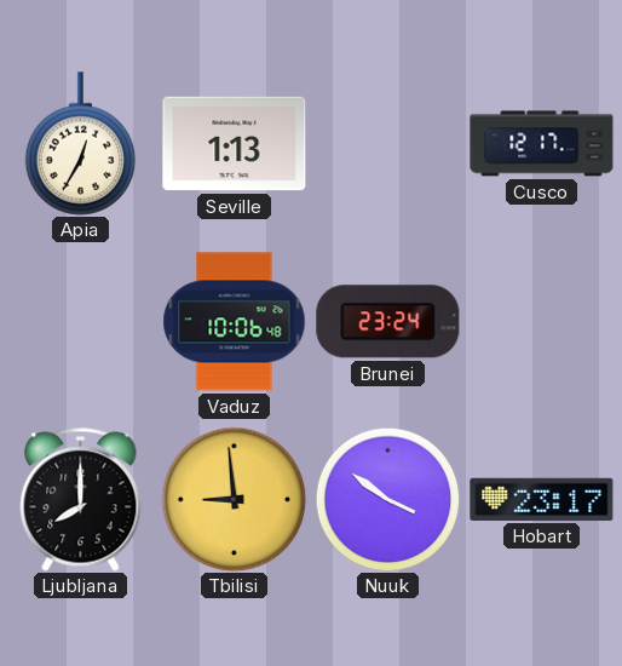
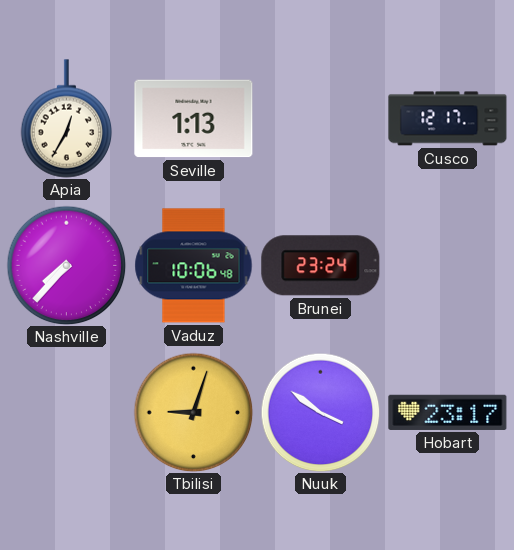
Nashville: none -> 7:37 (66, 265)
Ljubljana: 8:00 -> none (81, 500)
Tbilisi: 8:59 -> 9:03 (193, 412)
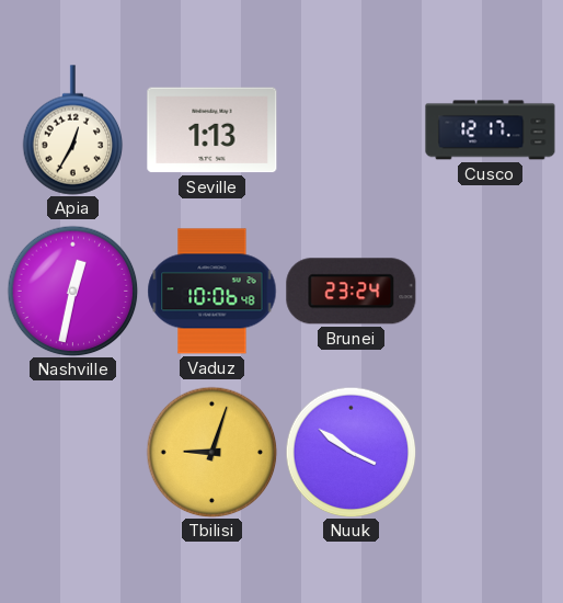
Nashville: 7:37 -> 12:32 (72, 291)
Hobart: 23:17 -> none (448, 412)
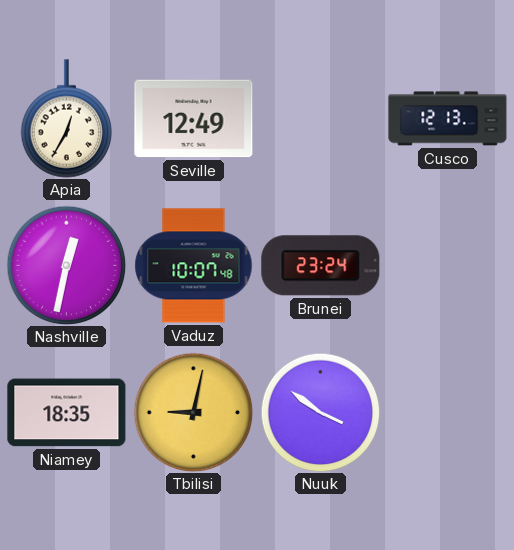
Seville: 1:13 -> 12:49 (194, 119)
Cusco: 12:17 -> 12:13 (448, 119)
Vaduz: 10:06 -> 10:07 (194, 266)
Niamey: none -> 18:35 (67, 413)
Tbilisi: 9:03 -> 9:02 (193, 412)
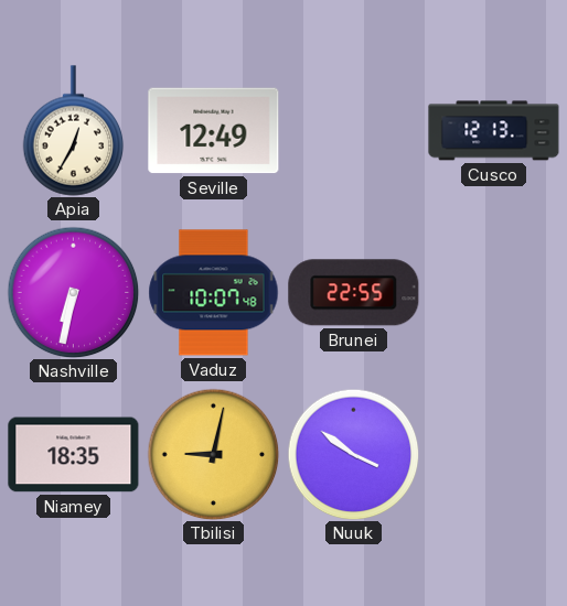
Nashville: 12:32 -> 6:32 (73, 292)
Brunei: 23:24 -> 22:55 (354, 293)
